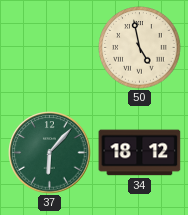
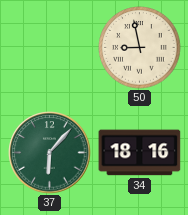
50: 4:58 -> 8:58 (140, 48)
34: 18:12 -> 18:16 (140, 153)
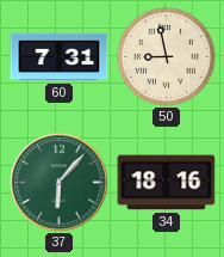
60: none -> 7:31 (60, 57)
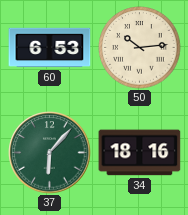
60: 7:31 -> 6:53 (50, 48)
50: 8:58 -> 10:14 (140, 48)
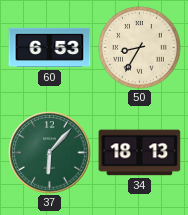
50: 10:14 -> 8:35 (140, 48)
34: 18:16 -> 18:13 (140, 153)
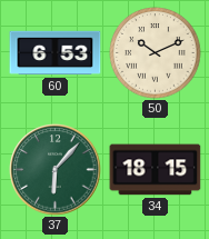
50: 8:35 -> 10:11 (156, 53)
34: 18:13 -> 18:15 (156, 170)
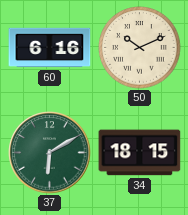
60: 6:53 -> 6:16 (50, 48)
37: 6:07 -> 6:10 (50, 153)
